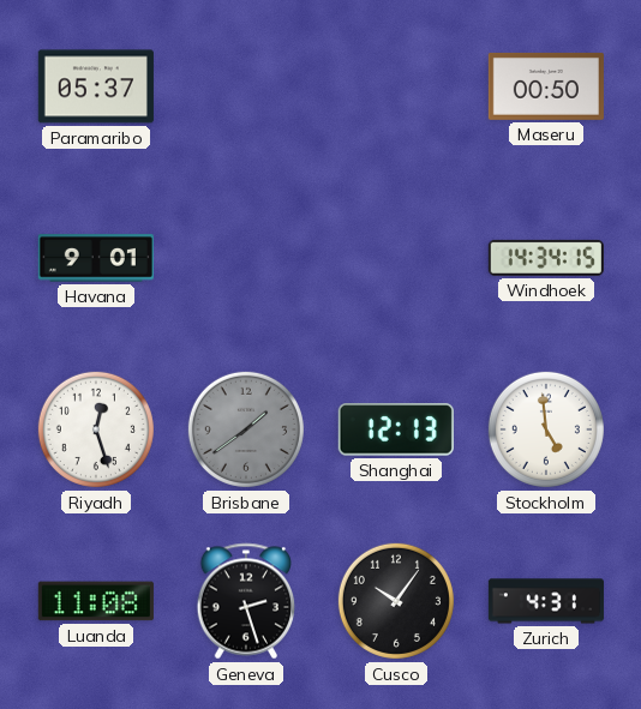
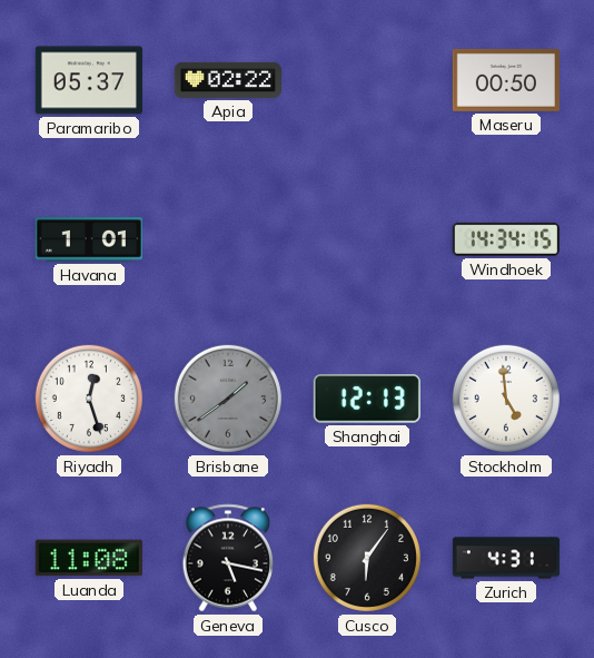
Apia: none -> 02:22 (228, 80)
Havana: 9:01 -> 1:01 (89, 239)
Geneva: 2:27 -> 5:17 (228, 558)
Cusco: 10:06 -> 6:06 (367, 558)
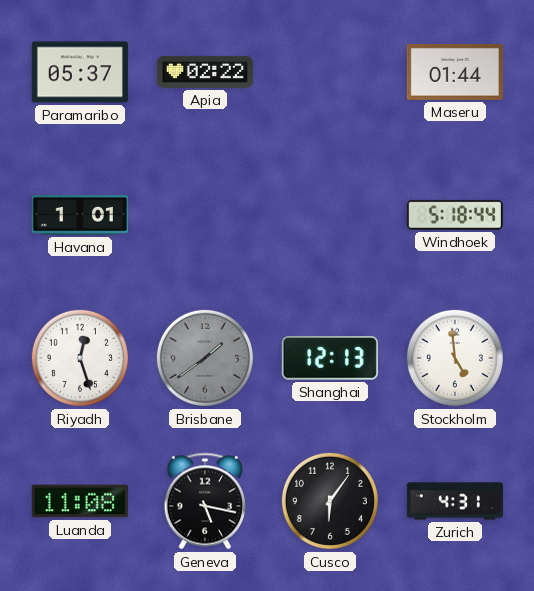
Maseru: 00:50 -> 01:44 (455, 72)
Windhoek: 14:34 -> 5:18 (455, 215)
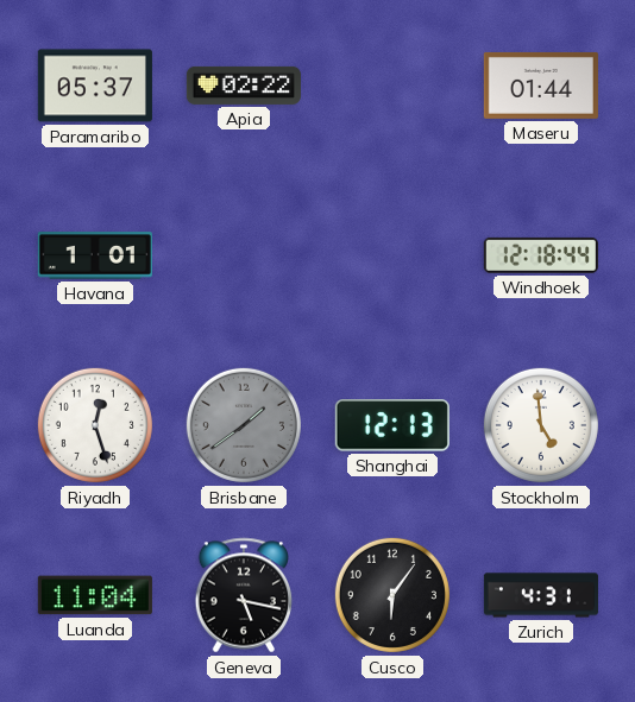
Windhoek: 5:18 -> 12:18 (541, 255)
Luanda: 11:08 -> 11:04 (95, 595)
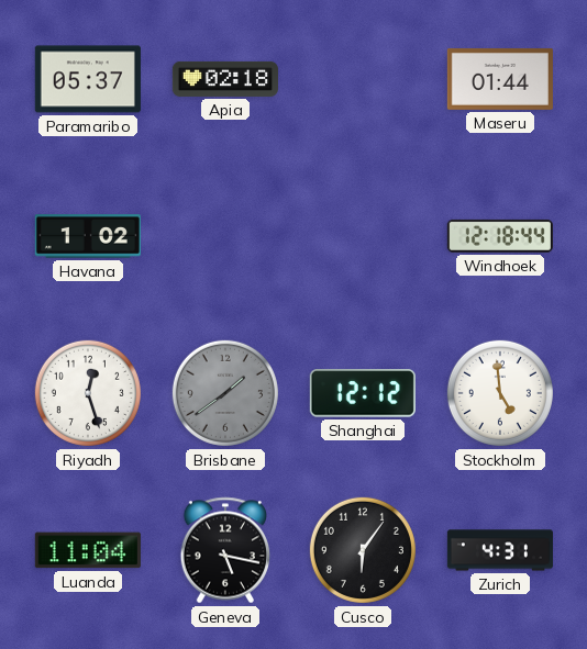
Apia: 02:22 -> 02:18 (225, 79)
Havana: 1:01 -> 1:02 (88, 236)
Shanghai: 12:13 -> 12:12 (363, 393)
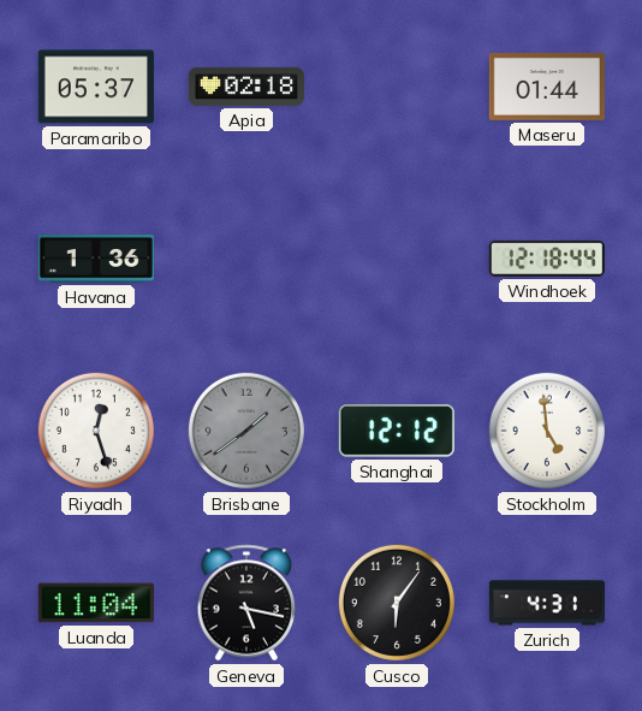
Havana: 1:02 -> 1:36 (96, 259)
